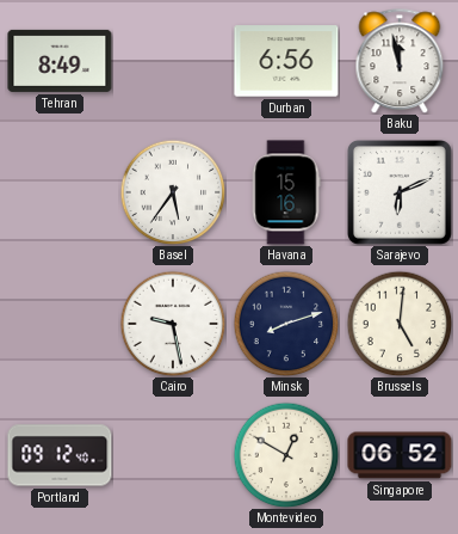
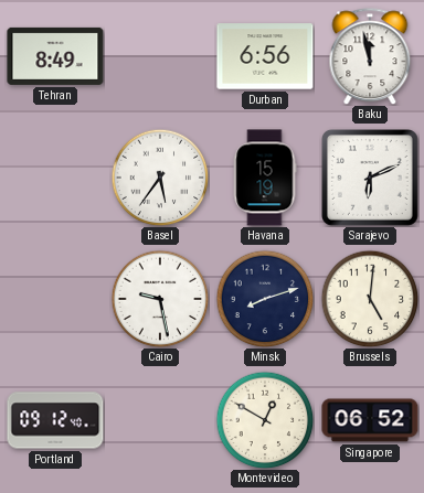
Havana: 15:16 -> 15:19 (265, 178)
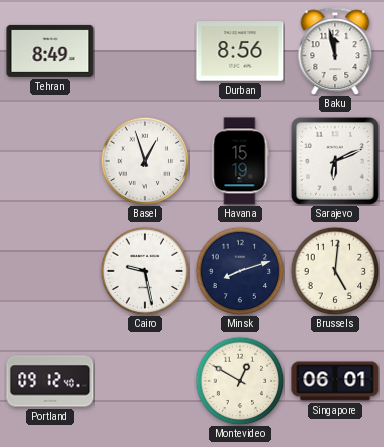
Durban: 6:56 -> 8:56 (240, 51)
Basel: 5:36 -> 12:57 (145, 161)
Singapore: 06:52 -> 06:01 (335, 381)
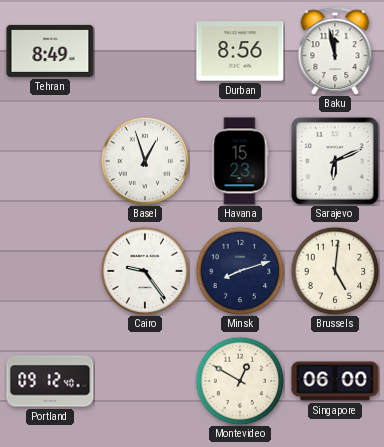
Havana: 15:19 -> 15:23 (240, 161)
Cairo: 9:28 -> 9:24 (145, 271)
Singapore: 06:01 -> 06:00 (335, 381)
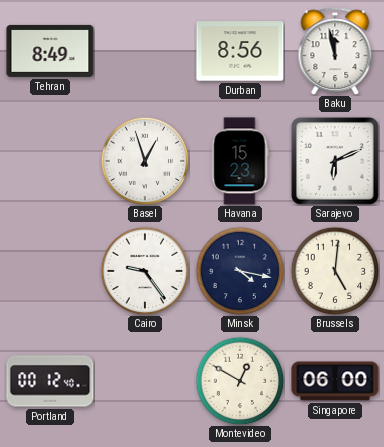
Minsk: 8:12 -> 4:17 (240, 271)
Portland: 09:12 -> 00:12 (50, 381)
